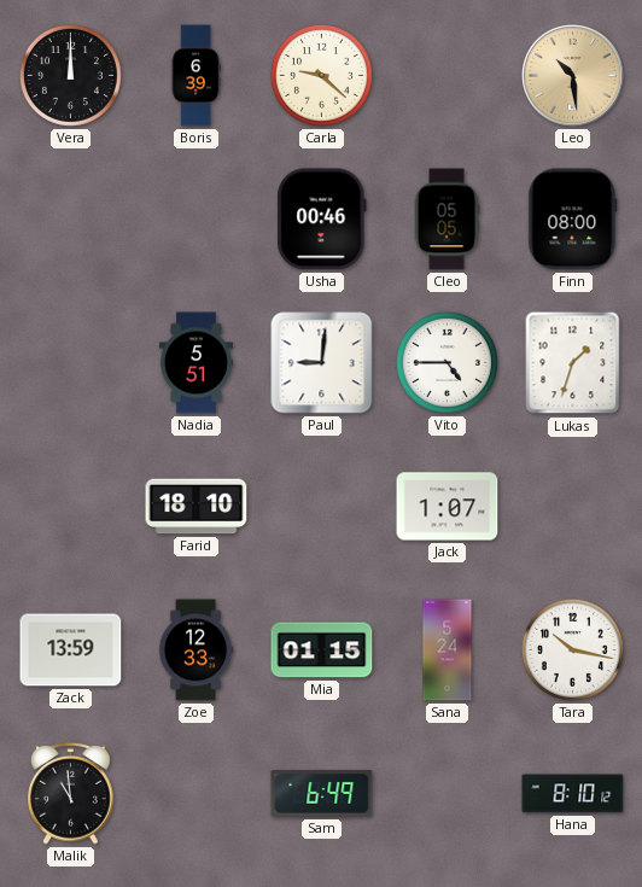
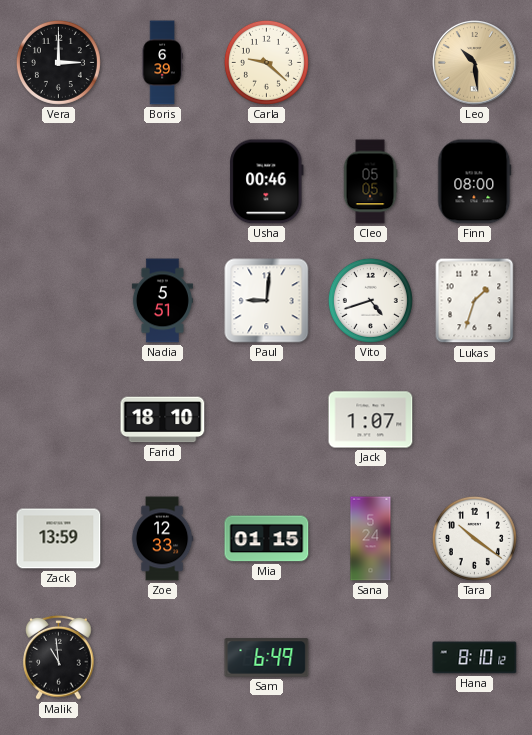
Vera: 12:00 -> 3:00 (58, 62)
Vito: 4:45 -> 4:42 (370, 300)
Tara: 10:17 -> 10:21 (474, 538)
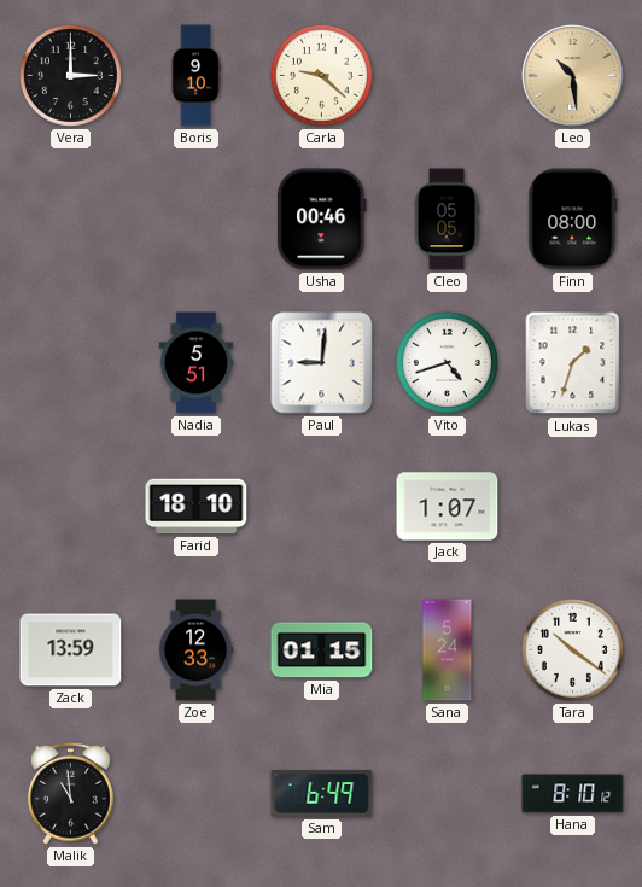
Boris: 6:39 -> 9:10 (195, 76)
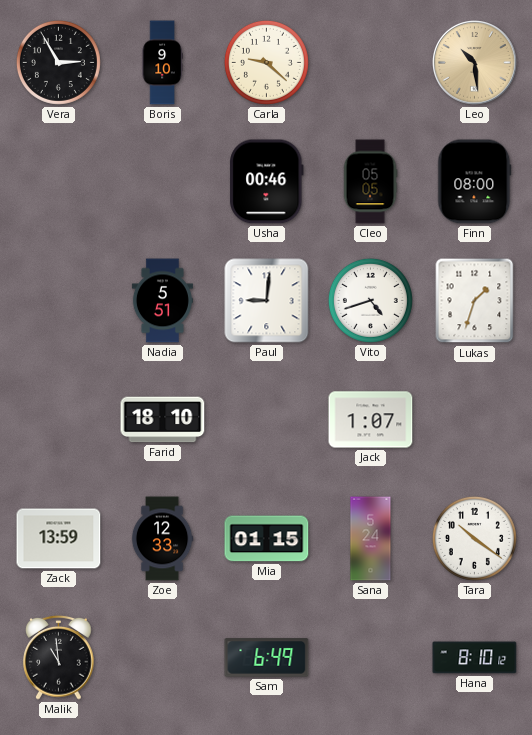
Vera: 3:00 -> 2:55 (58, 62)
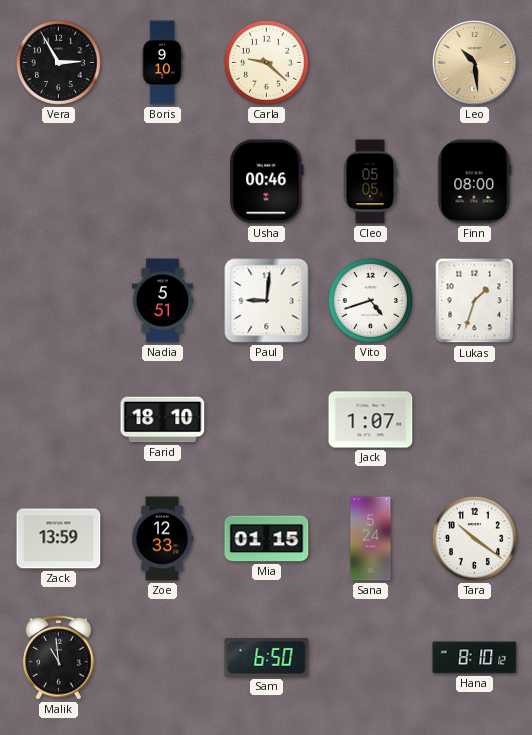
Sam: 6:49 -> 6:50 (267, 658)
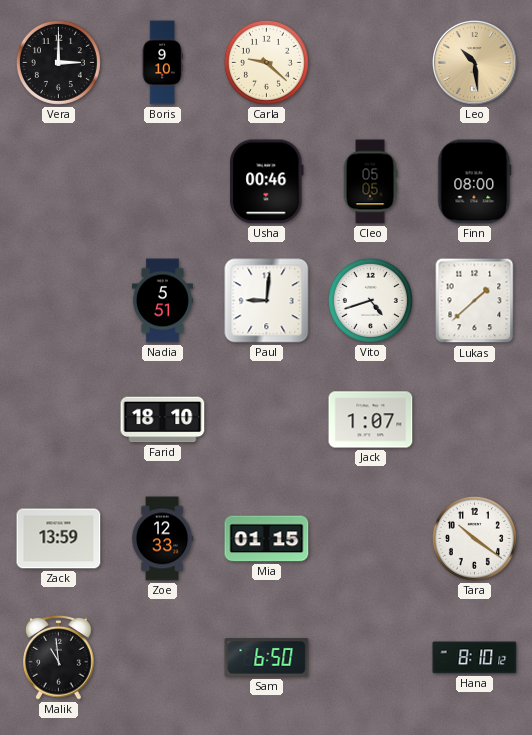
Vera: 2:55 -> 3:00 (58, 62)
Lukas: 1:33 -> 1:38 (475, 301)
Sana: 5:24 -> none (371, 539)
